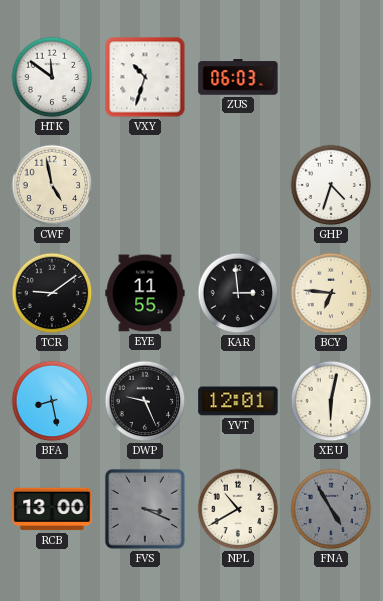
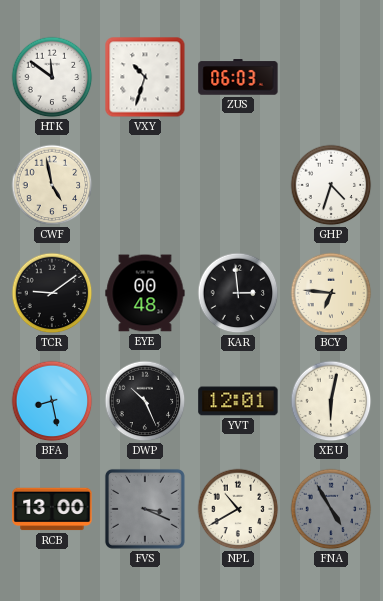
EYE: 11:55 -> 00:48 (145, 293)
DWP: 9:26 -> 10:26 (145, 401)
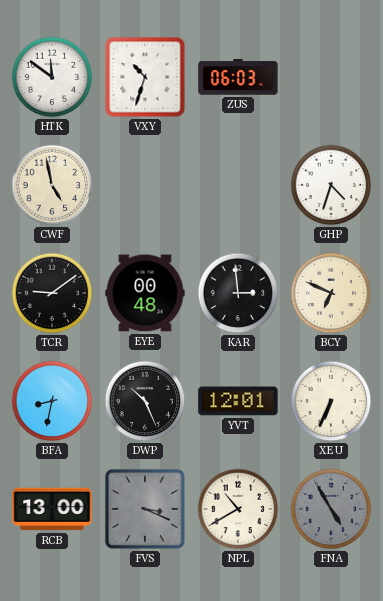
BCY: 6:46 -> 6:49 (331, 293)
BFA: 8:28 -> 8:32 (52, 401)
XEU: 6:02 -> 6:34 (331, 401)
